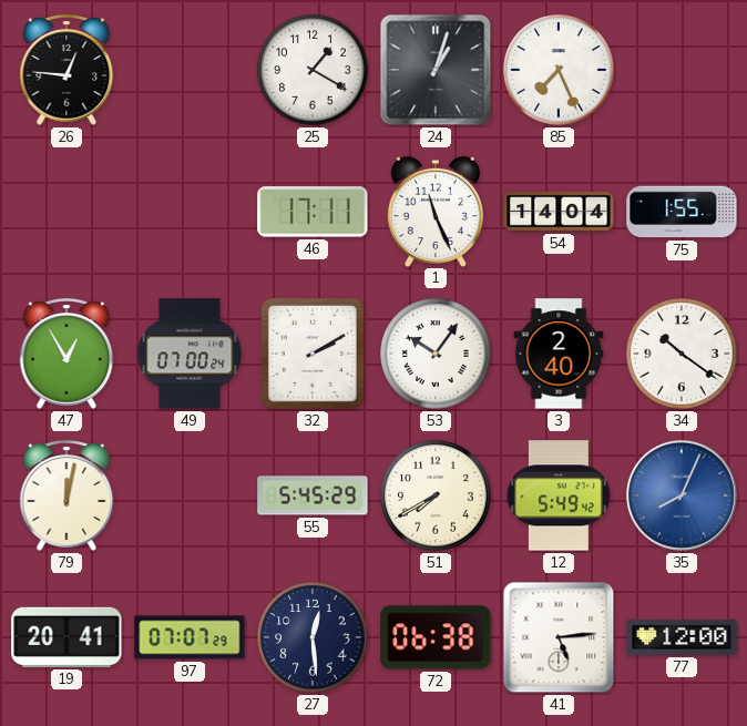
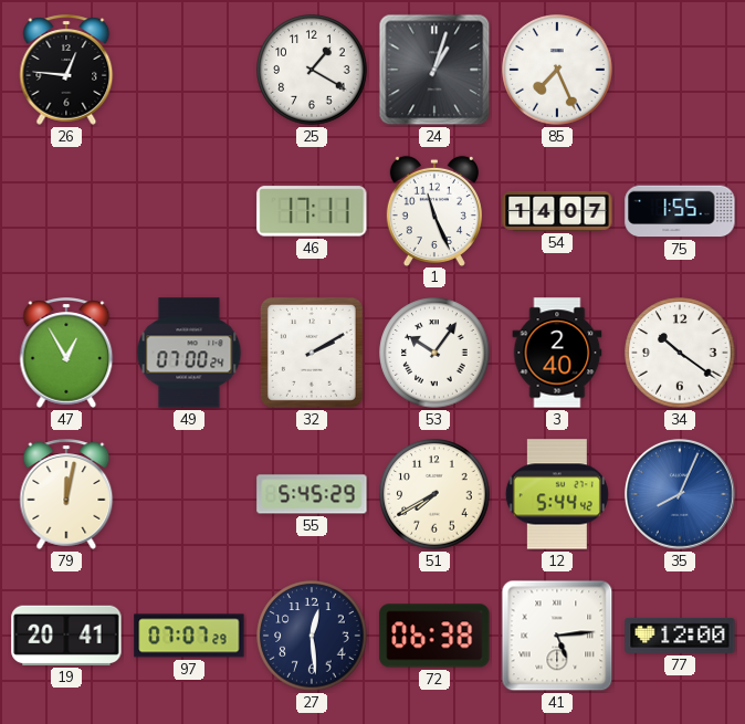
54: 14:04 -> 14:07 (557, 211)
12: 5:49 -> 5:44 (557, 494)
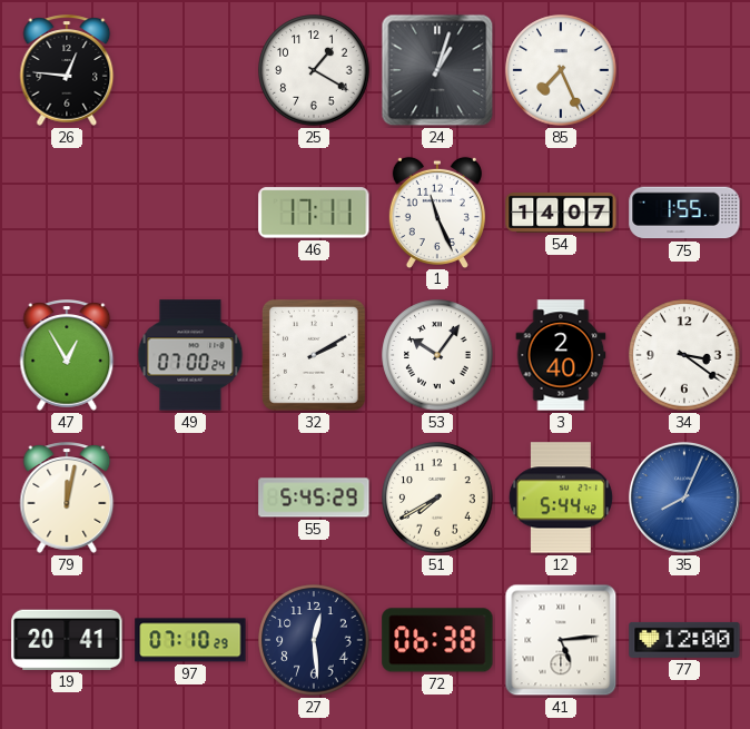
34: 10:21 -> 3:21 (684, 355)
97: 07:07 -> 07:10 (190, 640)
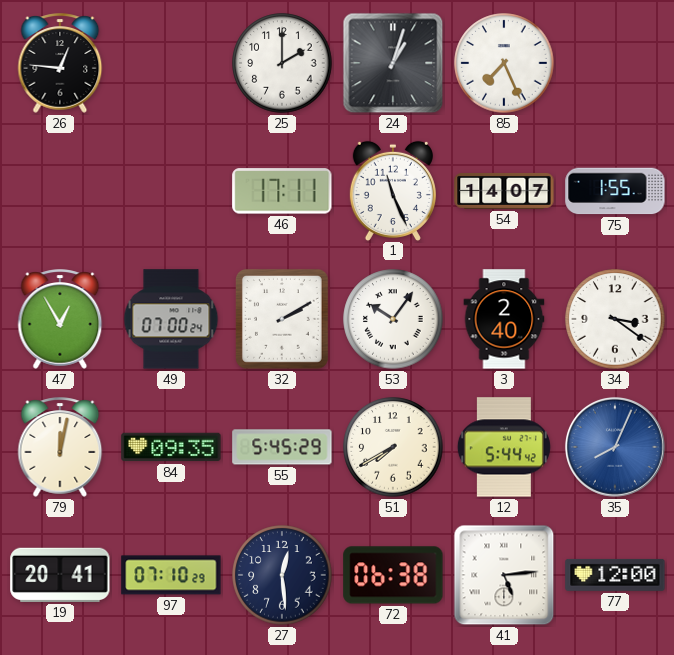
25: 1:20 -> 2:00 (282, 63)
84: none -> 09:35 (171, 447)
